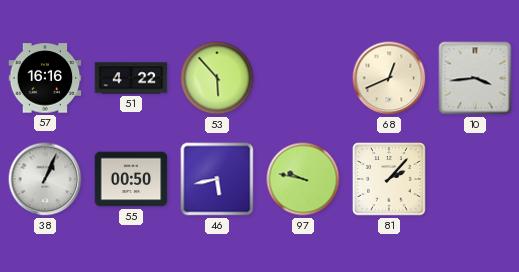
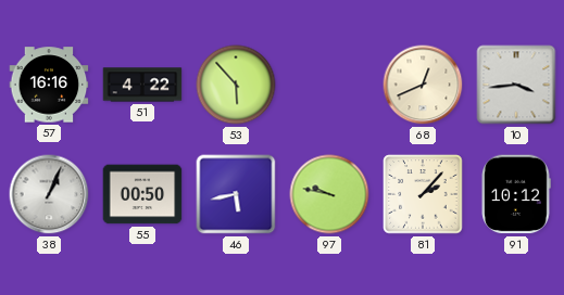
91: none -> 10:12 (516, 194)
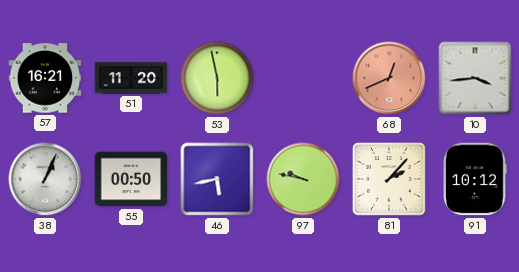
57: 16:16 -> 16:21 (45, 78)
51: 4:22 -> 11:20 (131, 78)
53: 5:53 -> 5:58 (217, 78)
68 dial: cream -> salmon (389, 78)
